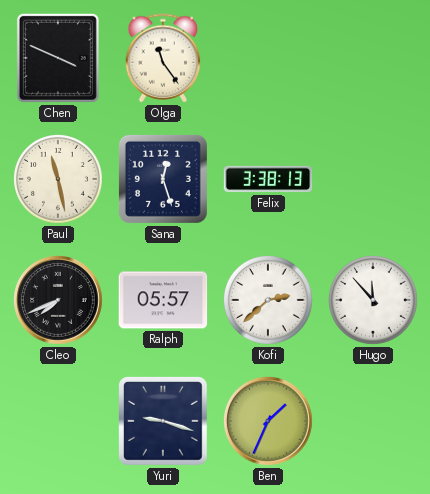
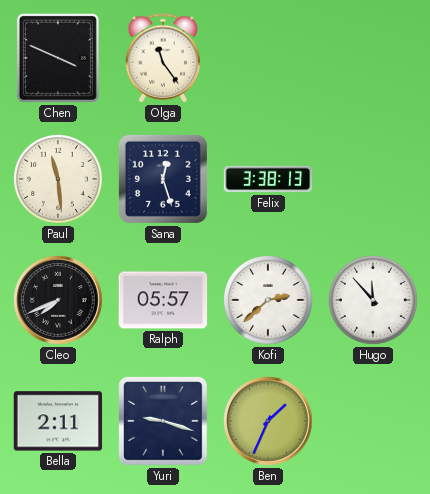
Paul: 11:28 -> 11:29 (59, 180)
Bella: none -> 2:11 (58, 421)
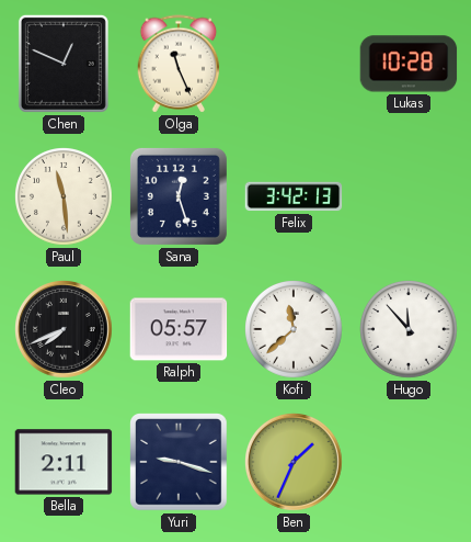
Chen: 3:49 -> 12:49 (64, 64)
Olga: 11:24 -> 11:26 (179, 64)
Lukas: none -> 10:28 (409, 64)
Felix: 3:38 -> 3:42 (294, 196)
Kofi: 2:38 -> 11:38 (295, 330)
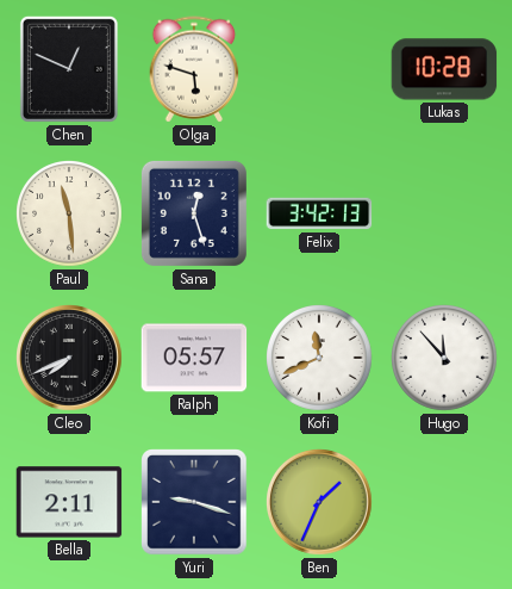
Olga: 11:26 -> 5:48 (194, 69)
Kofi: 11:38 -> 11:41 (320, 359)
